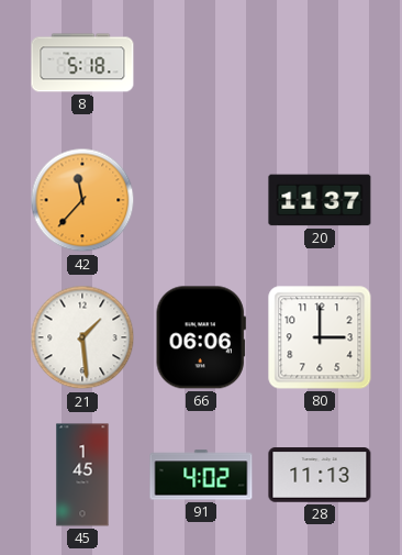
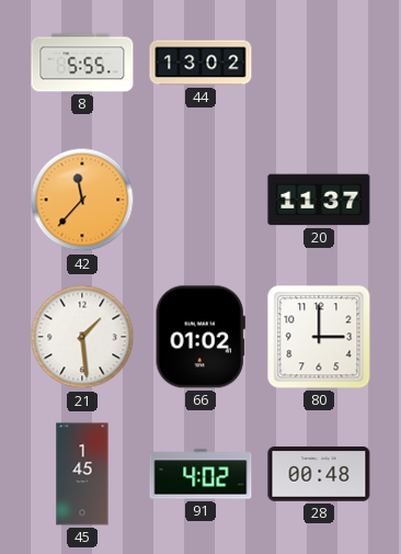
8: 5:18 -> 5:55 (82, 63)
44: none -> 13:02 (200, 63)
66: 06:06 -> 01:02 (200, 337)
28: 11:13 -> 00:48 (319, 474)
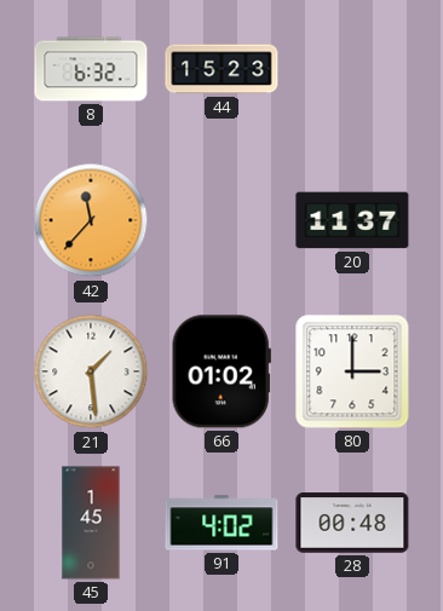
8: 5:55 -> 6:32 (91, 69)
44: 13:02 -> 15:23 (221, 69)
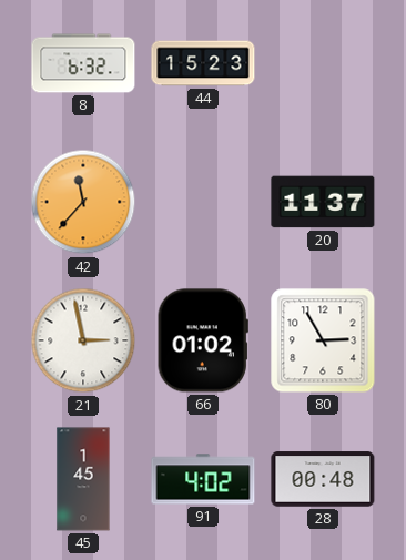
21: 1:29 -> 2:58 (83, 340)
80: 3:00 -> 2:55 (323, 340)
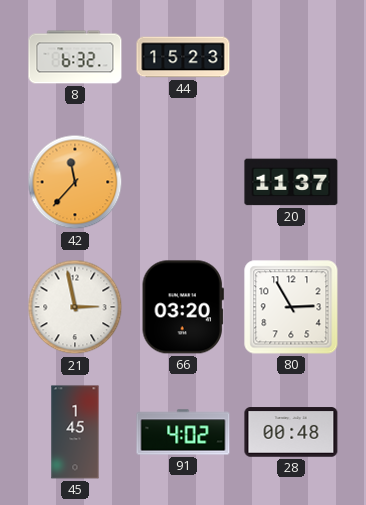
66: 01:02 -> 03:20 (183, 307)
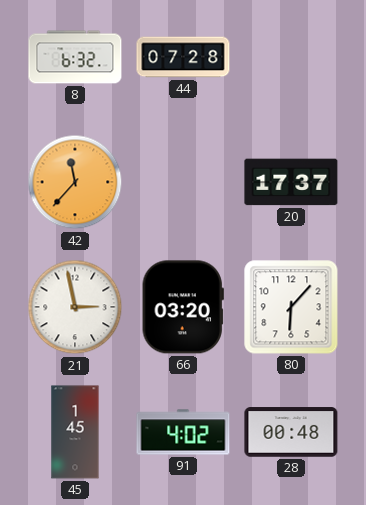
44: 15:23 -> 07:28 (183, 57)
20: 11:37 -> 17:37 (291, 182)
80: 2:55 -> 6:07 (291, 307)
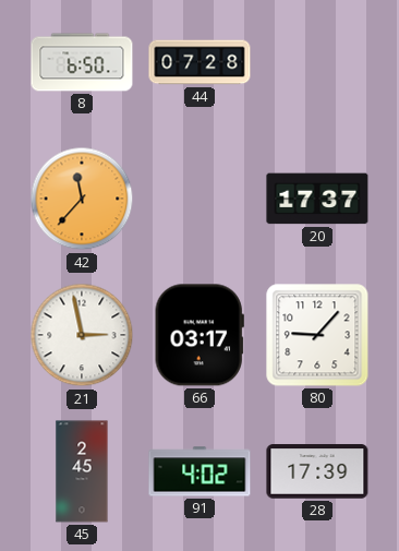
8: 6:32 -> 6:50 (82, 62)
66: 03:20 -> 03:17 (199, 335)
80: 6:07 -> 9:07 (317, 335)
45: 1:45 -> 2:45 (82, 471)
28: 00:48 -> 17:39 (317, 471)
